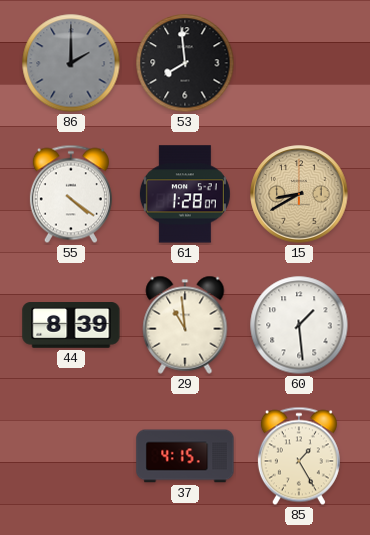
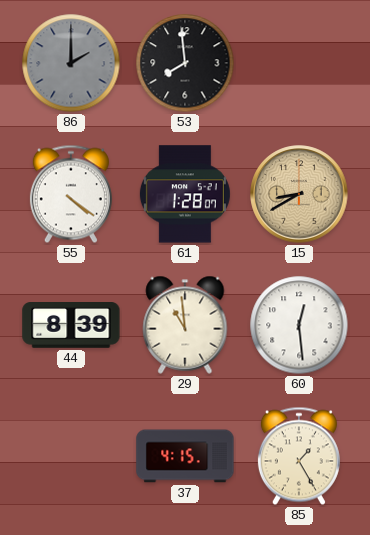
60: 1:29 -> 12:29 (299, 325)
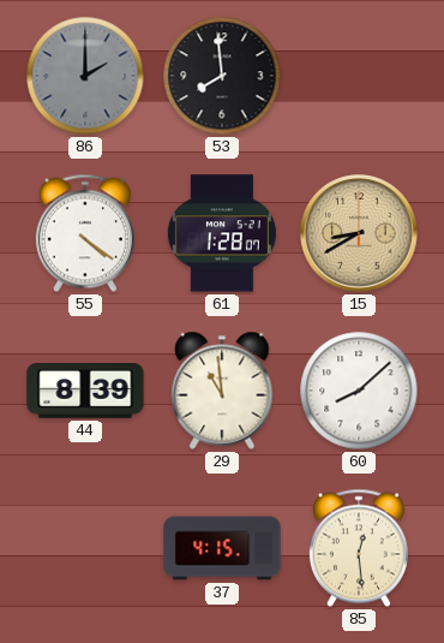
60: 12:29 -> 8:08 (359, 391)
85: 1:25 -> 12:29 (359, 548)
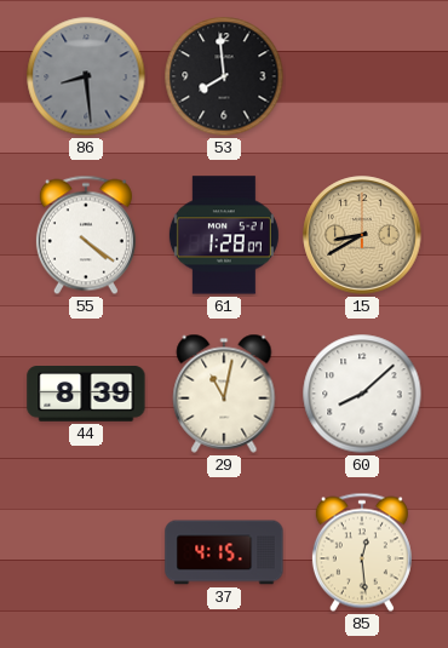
86: 2:00 -> 8:29 (86, 76)
29: 10:59 -> 11:02 (224, 394)
